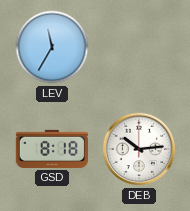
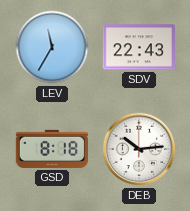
SDV: none -> 22:43 (138, 47)
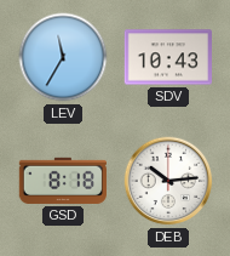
SDV: 22:43 -> 10:43 (167, 57)
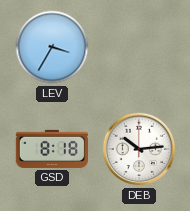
LEV: 11:35 -> 3:35 (52, 47)
SDV: 10:43 -> none (167, 57)
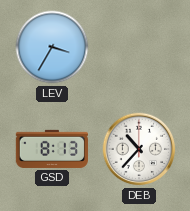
GSD: 8:18 -> 8:13 (52, 149)
DEB: 10:14 -> 10:37 (139, 149)
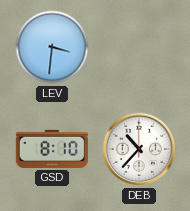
LEV: 3:35 -> 3:31 (52, 47)
GSD: 8:13 -> 8:10 (52, 149)
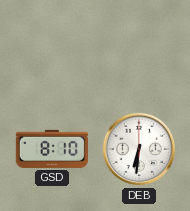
LEV: 3:31 -> none (52, 47)
DEB: 10:37 -> 6:31 (139, 149)
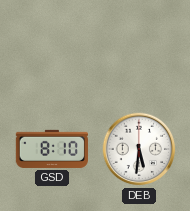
DEB: 6:31 -> 5:31 (139, 149)
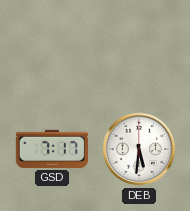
GSD: 8:10 -> 7:17 (52, 149)
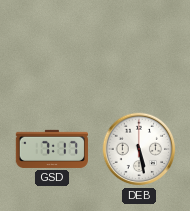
DEB: 5:31 -> 5:28 (139, 149)
